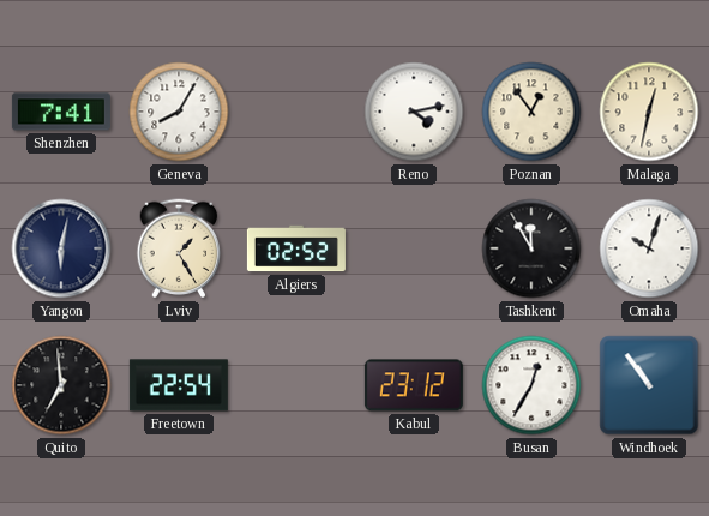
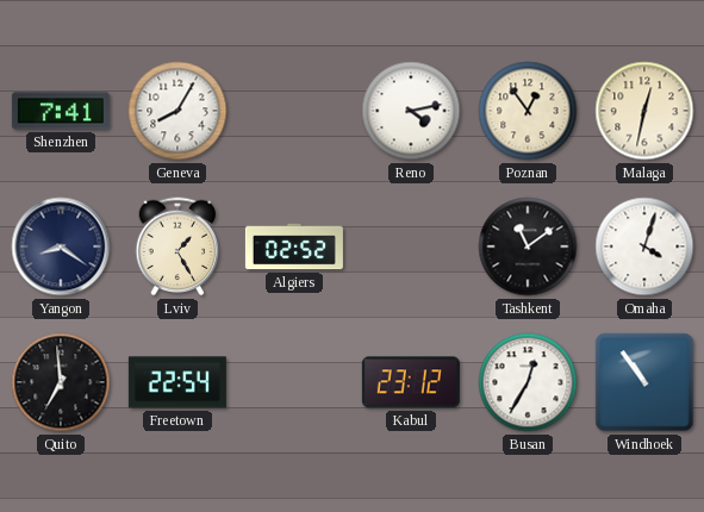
Yangon: 6:02 -> 8:21 (61, 246)
Tashkent: 11:55 -> 11:09 (528, 246)
Omaha: 10:03 -> 4:03 (644, 246)
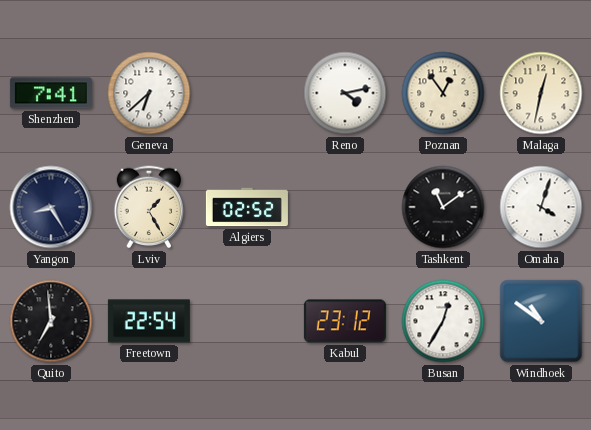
Geneva: 8:05 -> 6:38 (149, 93)
Yangon: 8:21 -> 8:25 (51, 207)
Windhoek: 10:54 -> 10:51 (541, 321)
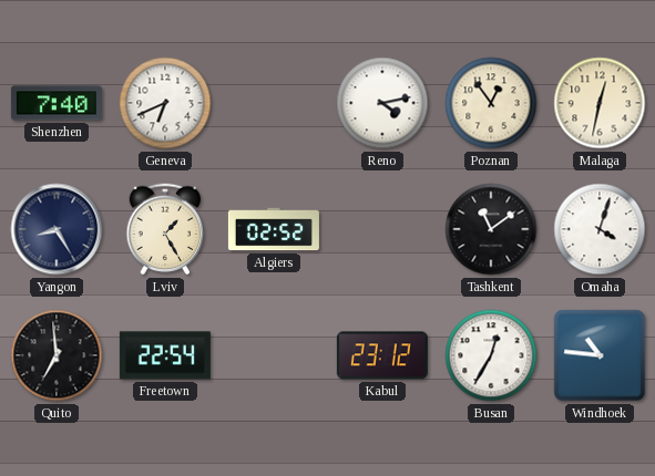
Shenzhen: 7:41 -> 7:40 (57, 103)
Geneva: 6:38 -> 6:41 (165, 103)
Windhoek: 10:51 -> 10:46 (600, 355)
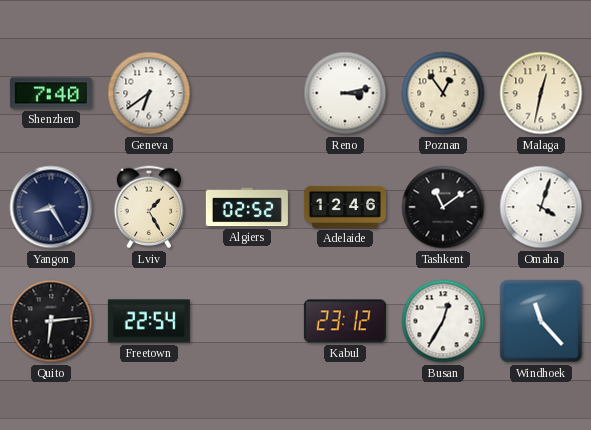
Geneva: 6:41 -> 6:39 (149, 93)
Reno: 4:13 -> 3:13 (345, 93)
Adelaide: none -> 12:46 (345, 207)
Quito: 6:59 -> 6:14 (51, 321)
Windhoek: 10:46 -> 11:23 (541, 321)
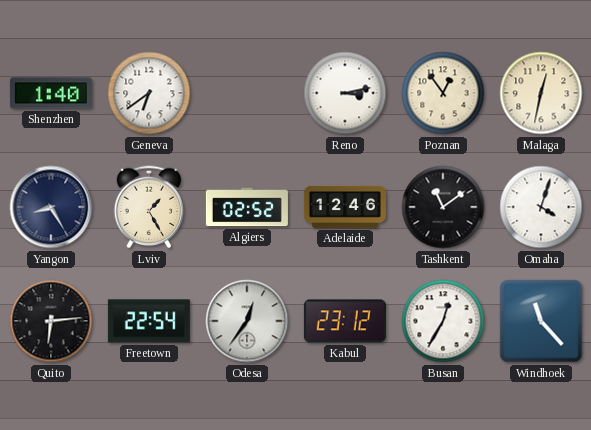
Shenzhen: 7:40 -> 1:40 (51, 93)
Odesa: none -> 12:36 (247, 321)
